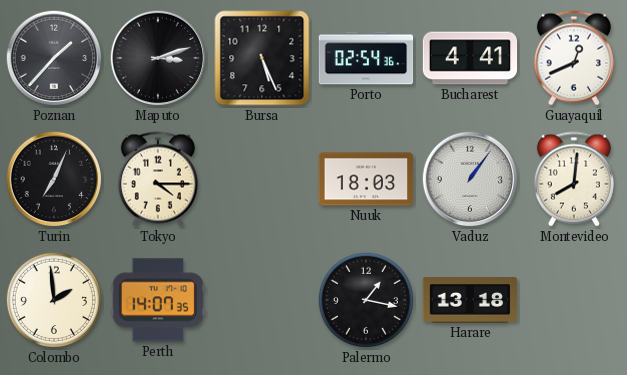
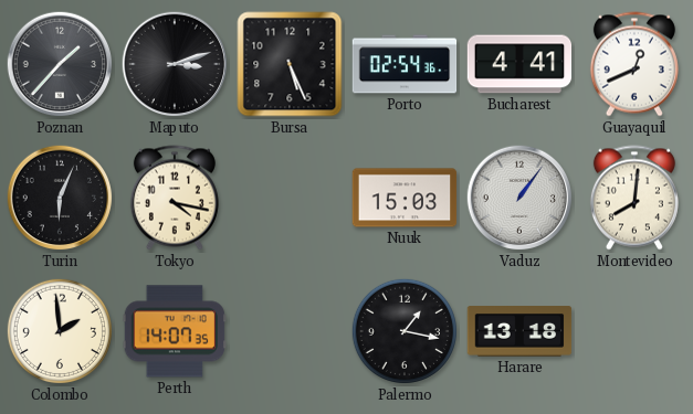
Turin: 7:04 -> 6:04 (60, 198)
Tokyo: 4:15 -> 4:17 (175, 198)
Nuuk: 18:03 -> 15:03 (405, 198)
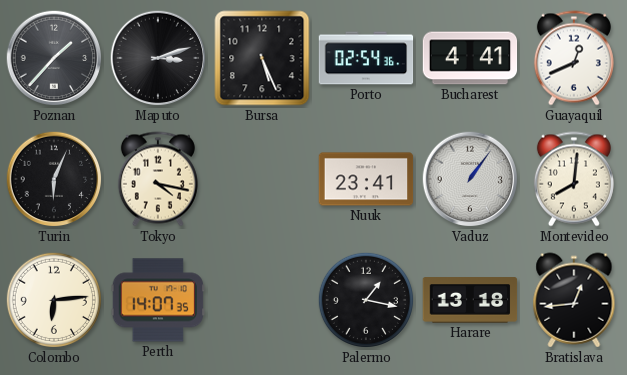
Nuuk: 15:03 -> 23:41 (366, 179)
Colombo: 1:59 -> 6:14 (54, 300)
Bratislava: none -> 12:44 (574, 300)
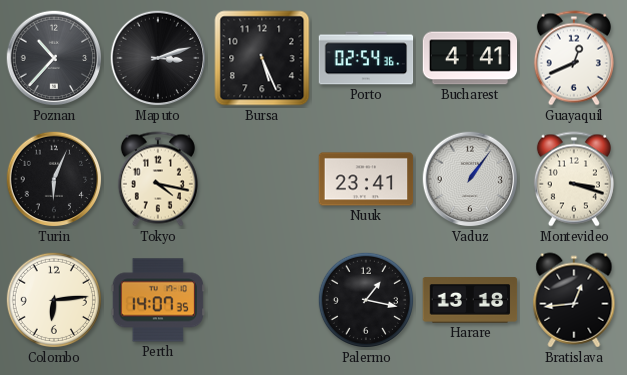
Poznan: 1:37 -> 10:37 (54, 58)
Montevideo: 8:01 -> 3:18 (574, 179)
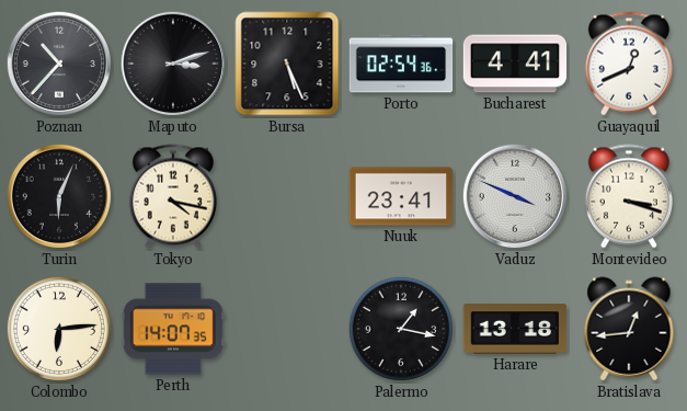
Vaduz: 1:06 -> 3:49 (515, 196)
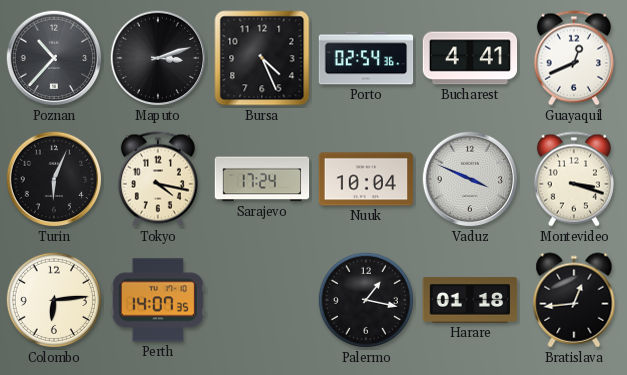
Bursa: 5:26 -> 4:26 (262, 58)
Sarajevo: none -> 17:24 (262, 179)
Nuuk: 23:41 -> 10:04 (366, 179)
Harare: 13:18 -> 01:18 (470, 300)
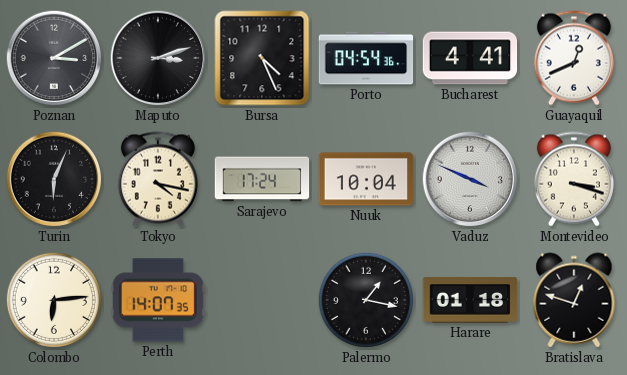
Poznan: 10:37 -> 3:10 (54, 58)
Porto: 02:54 -> 04:54 (366, 58)
Bratislava: 12:44 -> 12:48 (574, 300)
